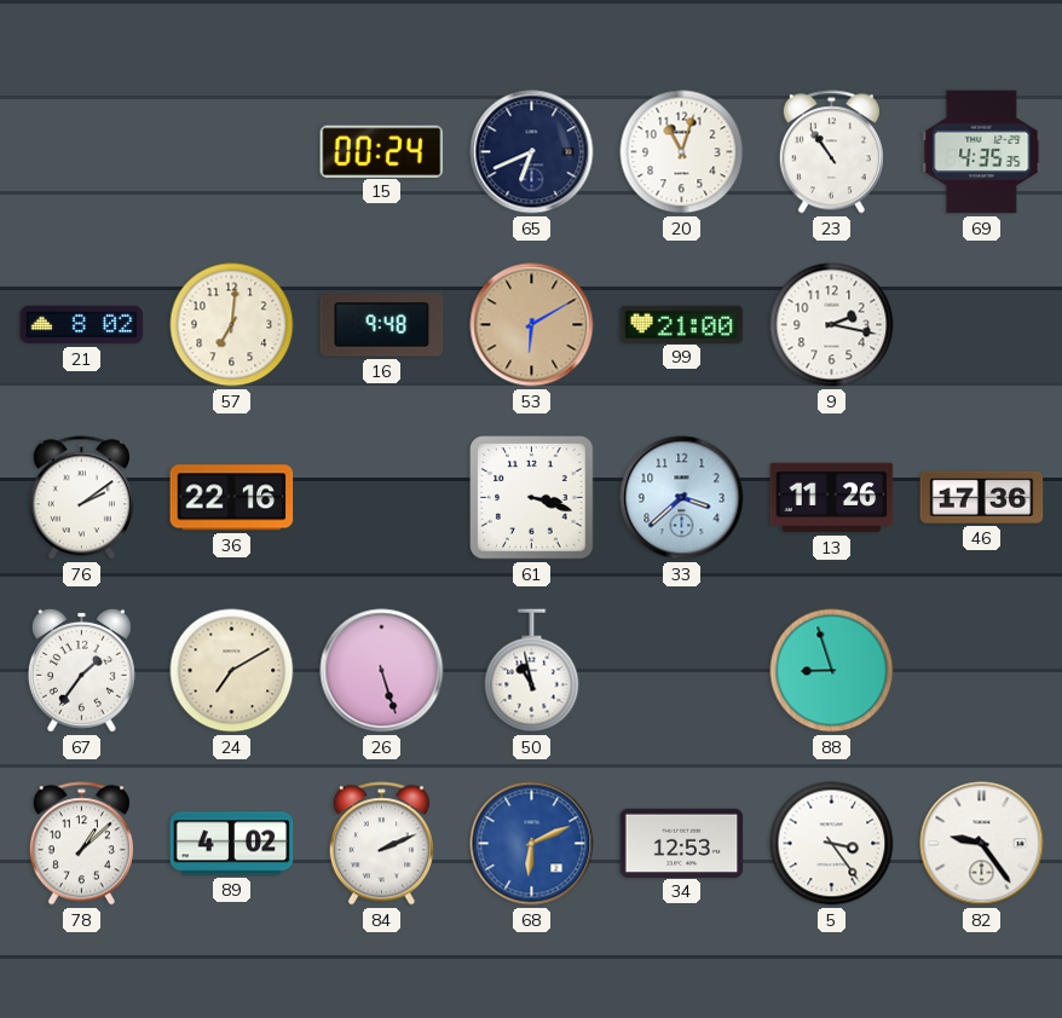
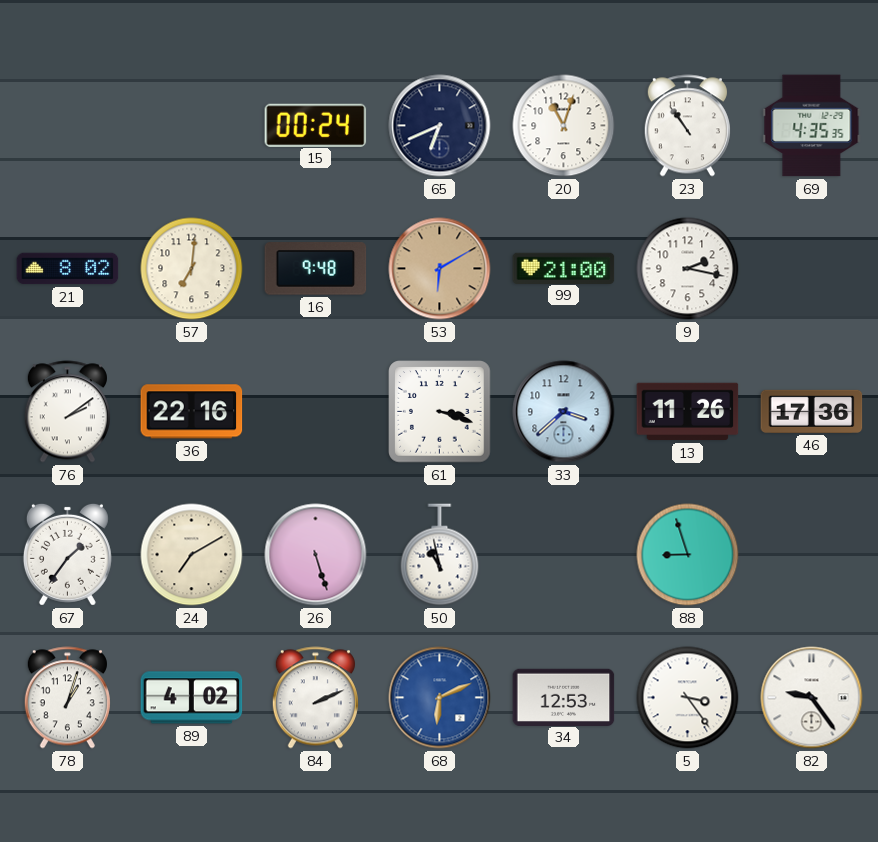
78: 1:08 -> 1:03 (67, 698)
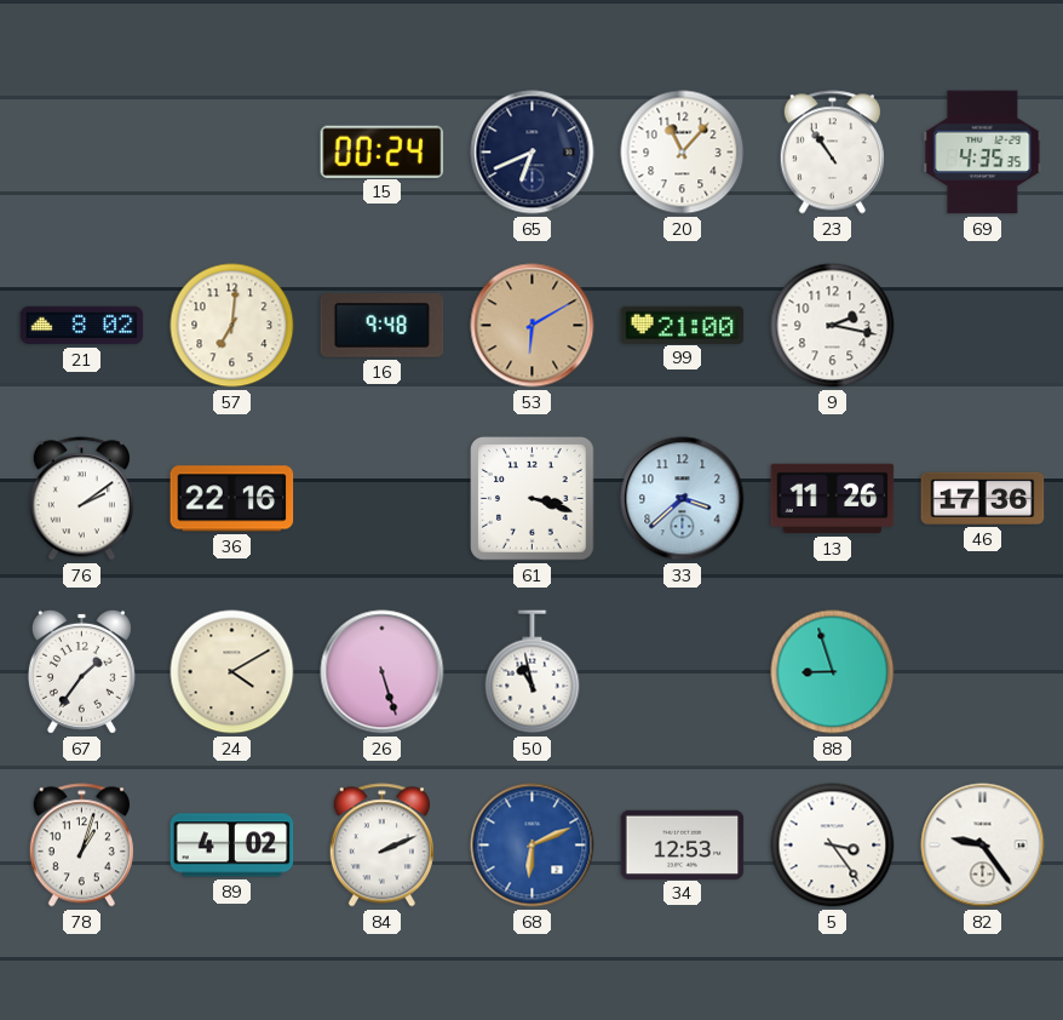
20: 11:03 -> 11:07 (683, 153)
24: 7:10 -> 4:10 (232, 672)
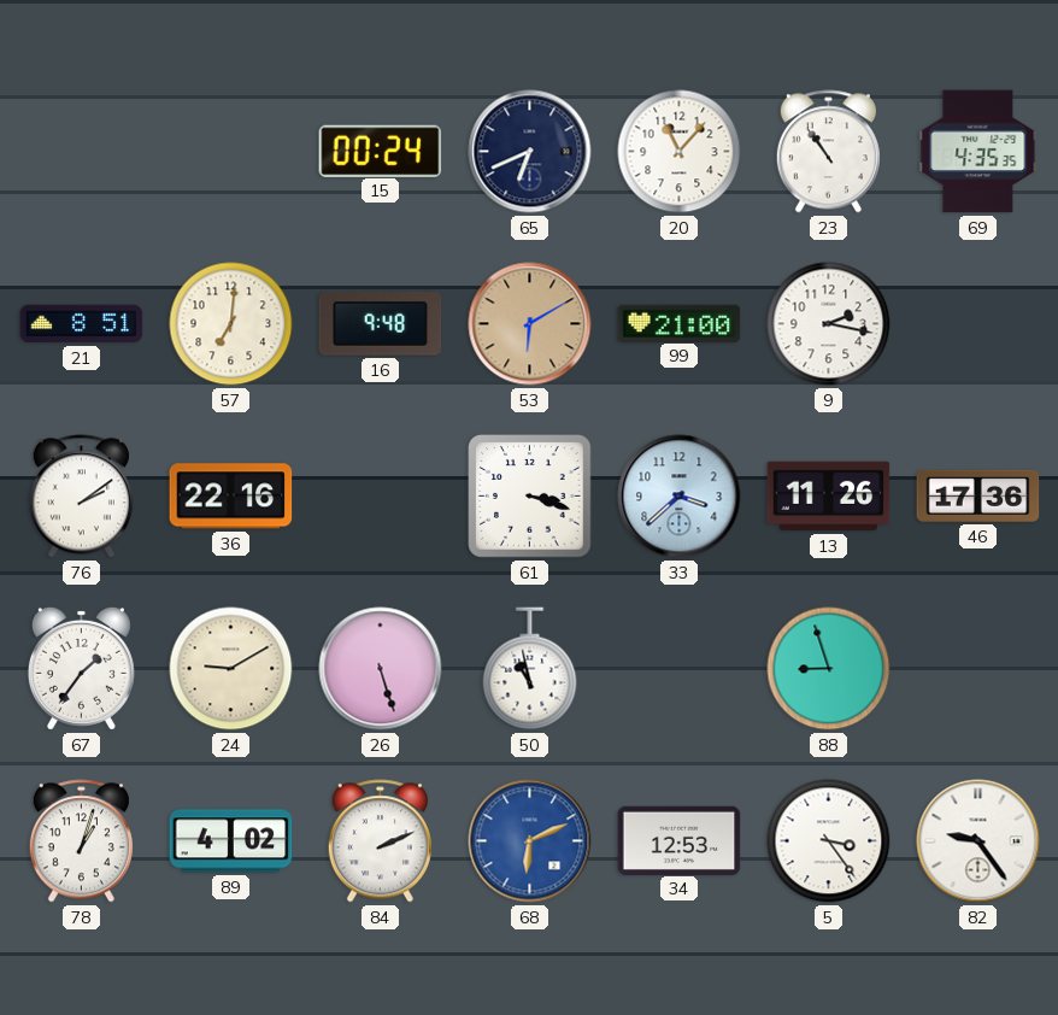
21: 8:02 -> 8:51 (82, 324)
24: 4:10 -> 9:10 (231, 669)
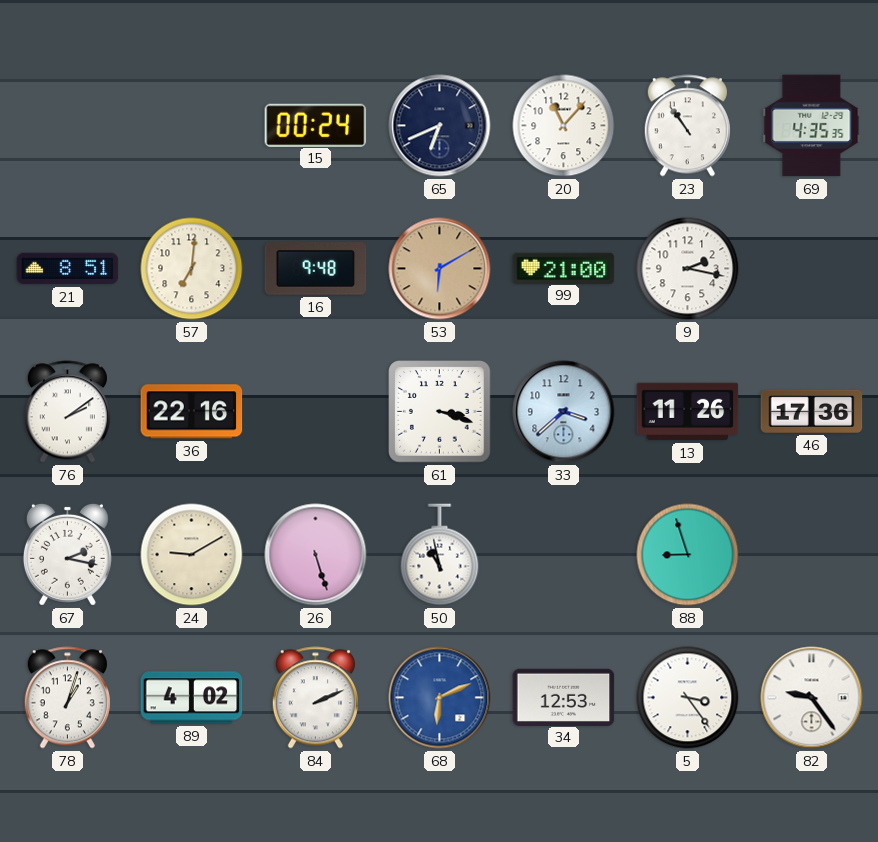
67: 1:36 -> 2:17 (67, 554)
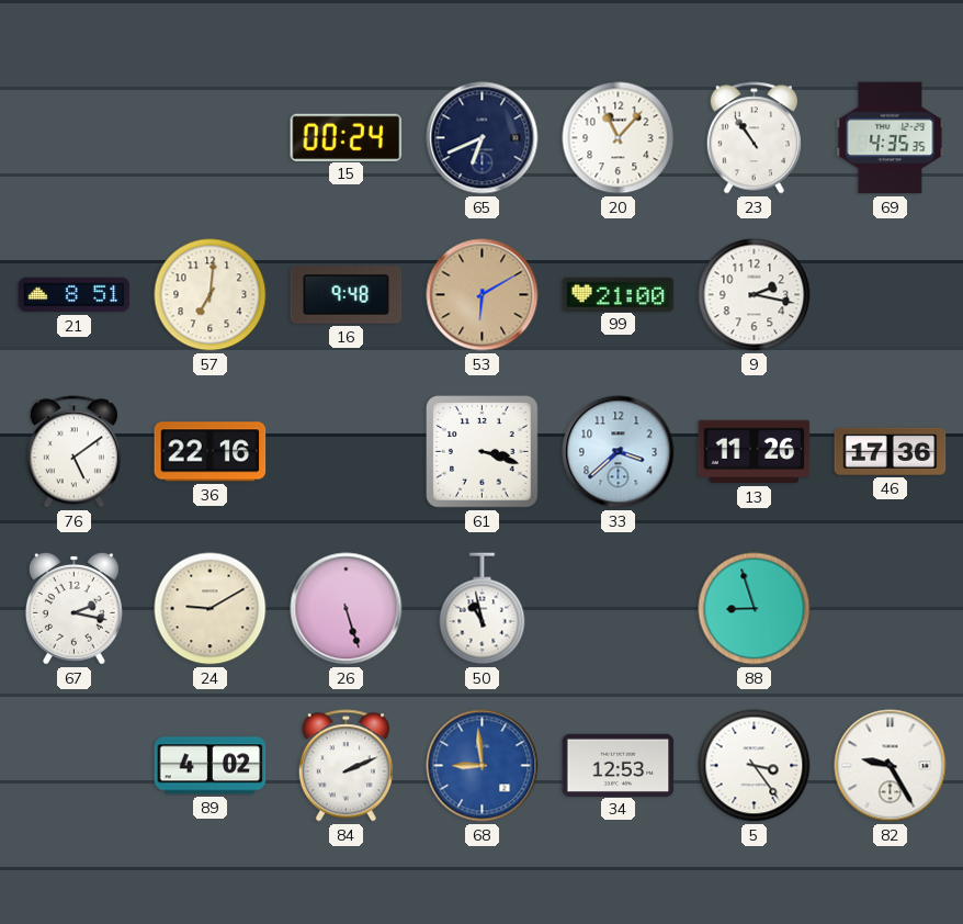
76: 2:09 -> 5:09 (73, 452)
78: 1:03 -> none (67, 698)
68: 6:11 -> 8:59 (483, 766)
82: 9:24 -> 9:25 (891, 766)
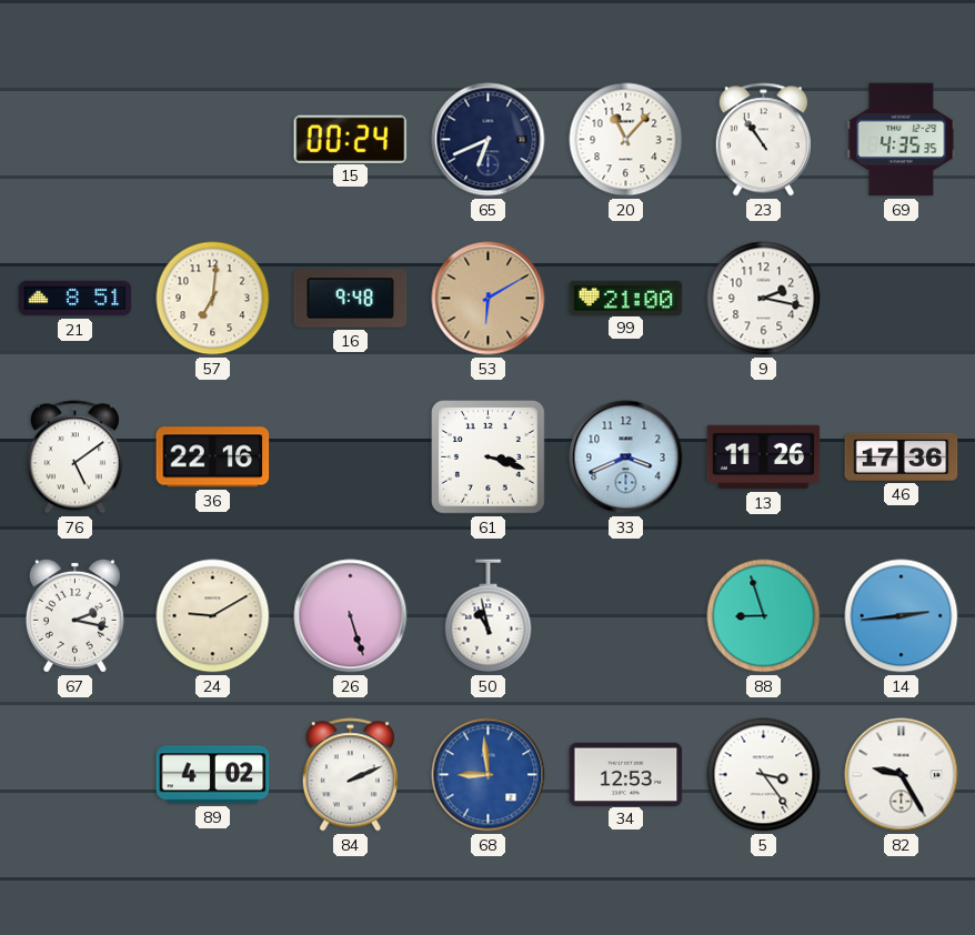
33: 3:38 -> 3:41 (626, 458)
14: none -> 2:44 (902, 616)
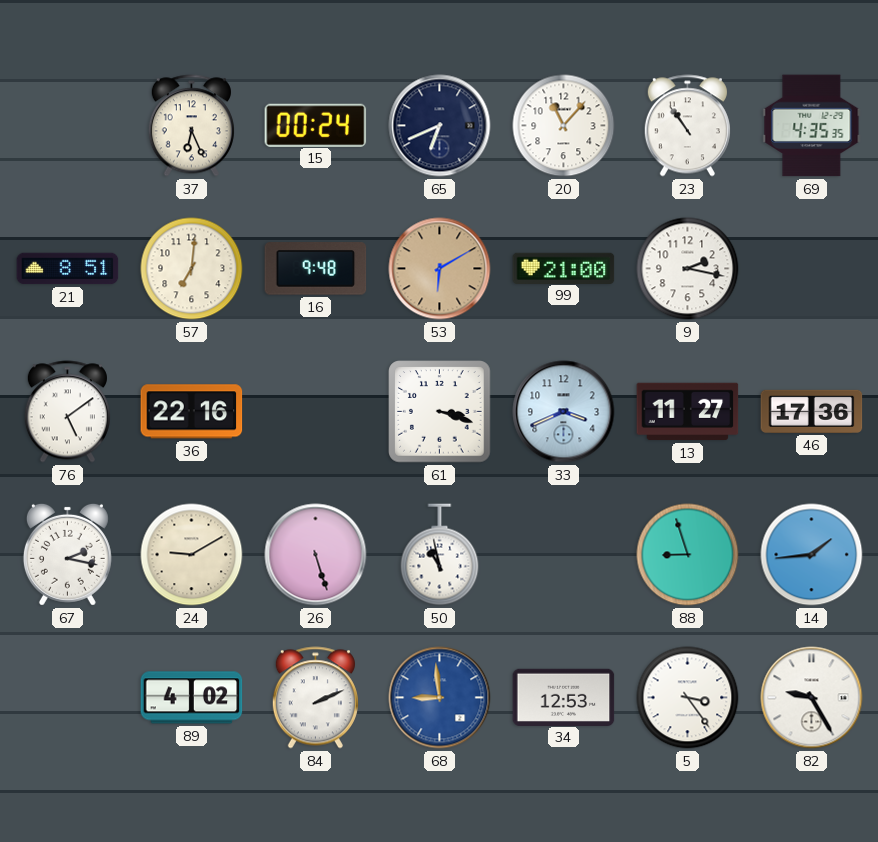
37: none -> 6:26 (191, 126)
13: 11:26 -> 11:27 (688, 412)
14: 2:44 -> 1:44 (812, 555)
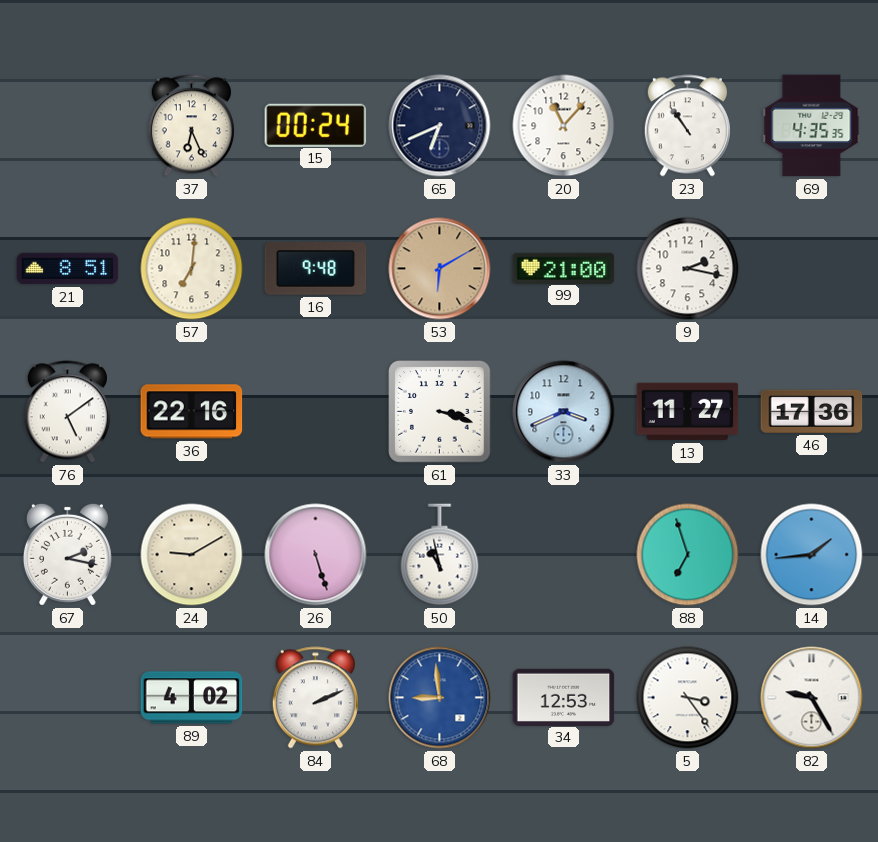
88: 8:57 -> 6:57 (688, 555)
